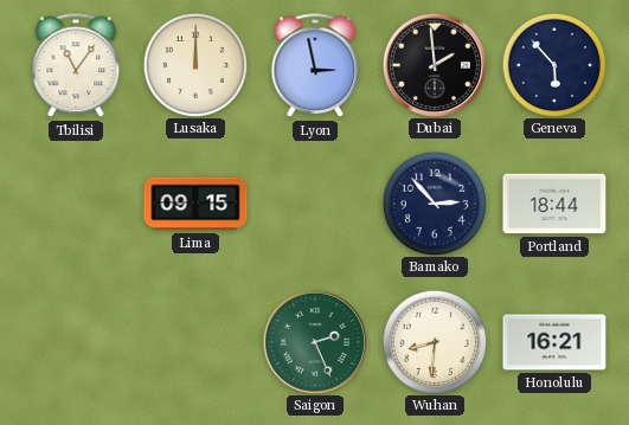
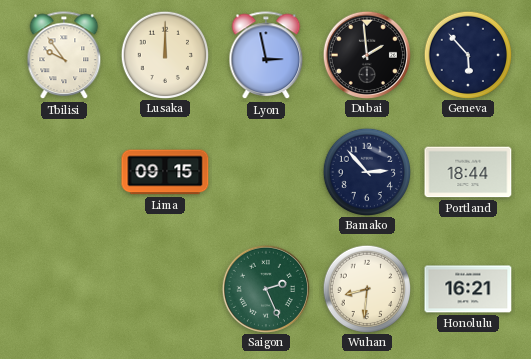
Tbilisi: 11:06 -> 9:54 (64, 56)
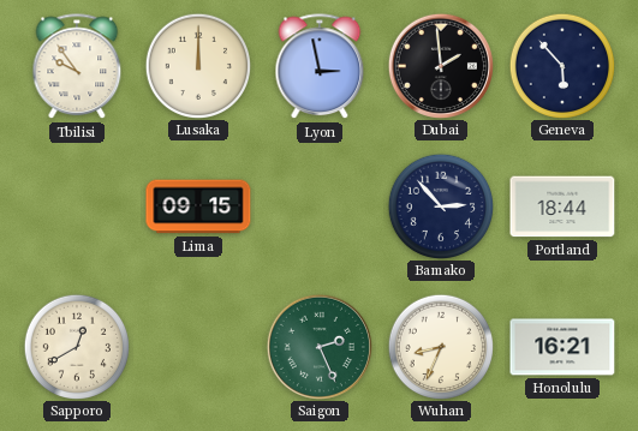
Sapporo: none -> 12:40 (77, 346)
Wuhan: 8:31 -> 8:34 (441, 346)
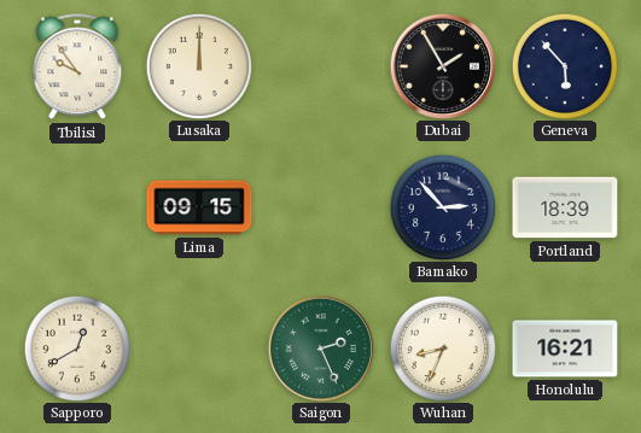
Lyon: 2:58 -> none (320, 67)
Dubai: 1:59 -> 1:55 (442, 65)
Portland: 18:44 -> 18:39 (565, 207)
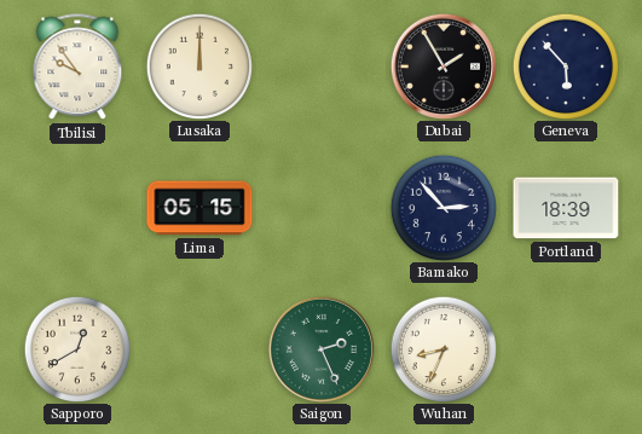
Lima: 09:15 -> 05:15 (199, 208)
Honolulu: 16:21 -> none (565, 349)
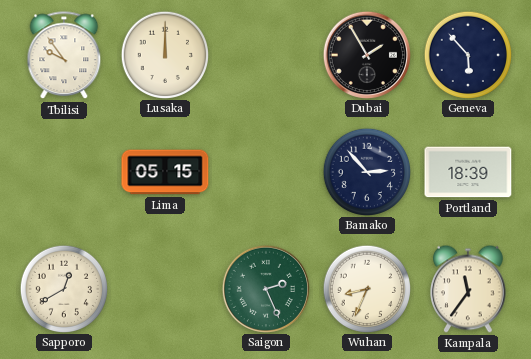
Kampala: none -> 11:36 (469, 289)
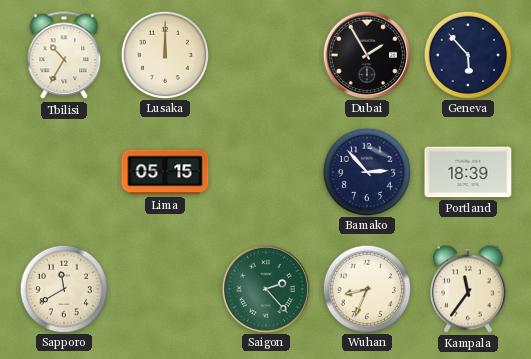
Tbilisi: 9:54 -> 10:35 (64, 56)
Sapporo: 12:40 -> 11:40 (64, 288)
Saigon: 2:26 -> 2:23 (265, 288)
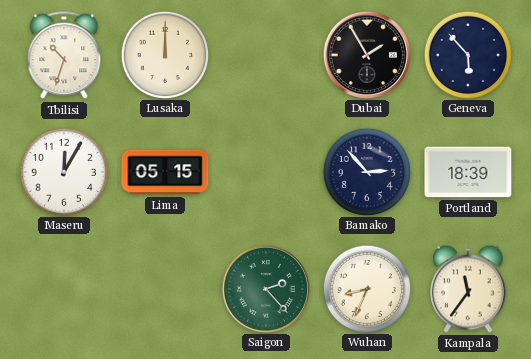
Tbilisi: 10:35 -> 10:33 (64, 56)
Maseru: none -> 12:05 (64, 171)
Sapporo: 11:40 -> none (64, 288)
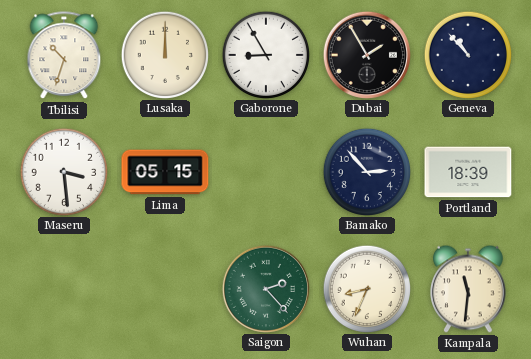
Gaborone: none -> 8:55 (266, 54)
Geneva: 5:53 -> 10:53 (468, 54)
Maseru: 12:05 -> 3:29 (64, 171)
Kampala: 11:36 -> 11:31 (469, 289)
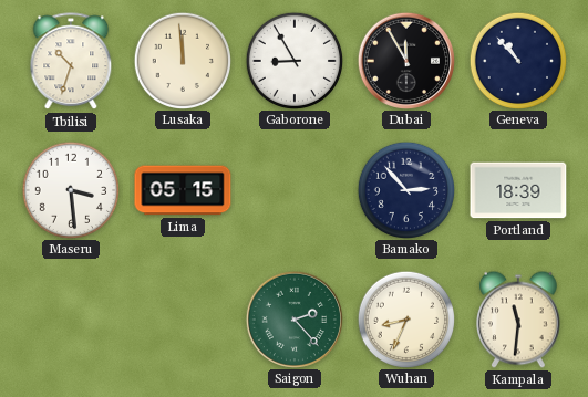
Lusaka: 12:00 -> 11:59 (183, 60)
Dubai: 1:55 -> 11:55 (405, 60)
